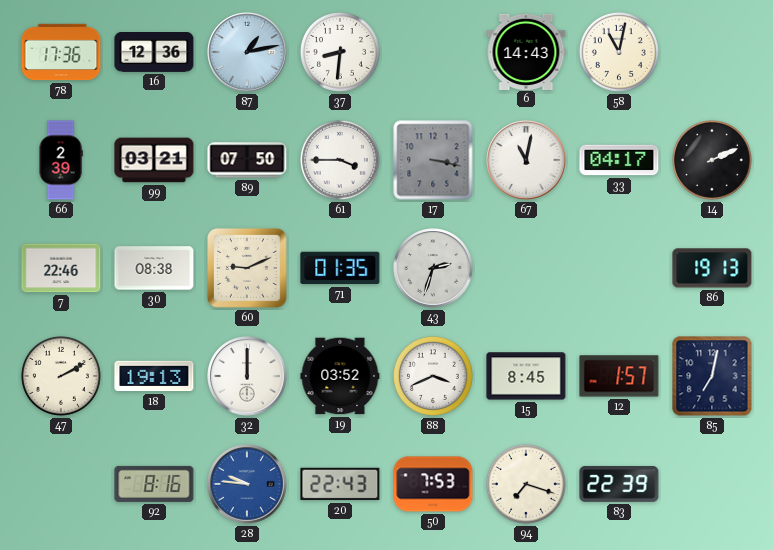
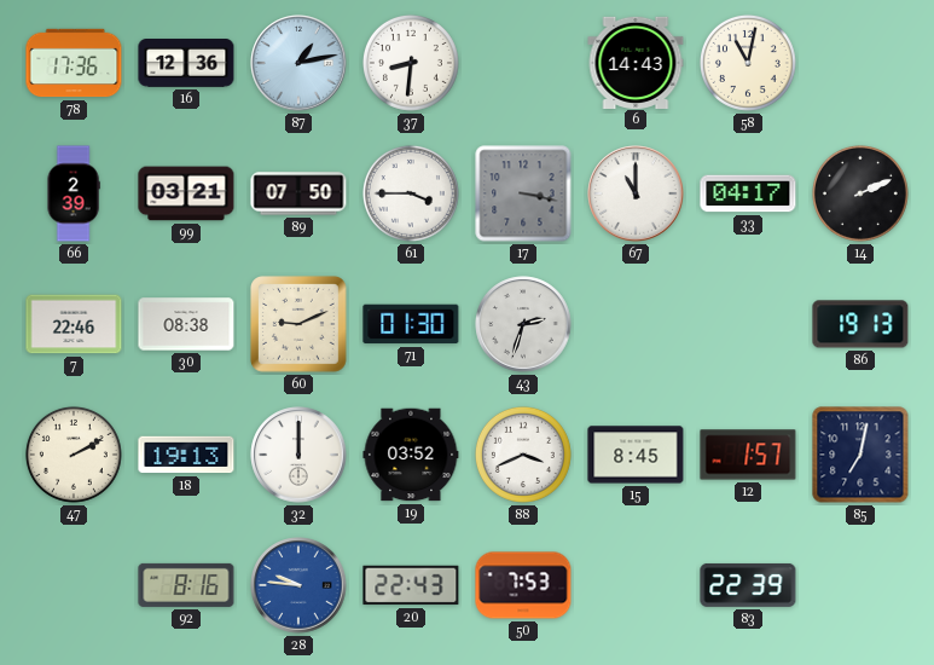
67: 11:02 -> 11:00 (636, 193)
71: 01:35 -> 01:30 (411, 324)
94: 7:18 -> none (526, 484)
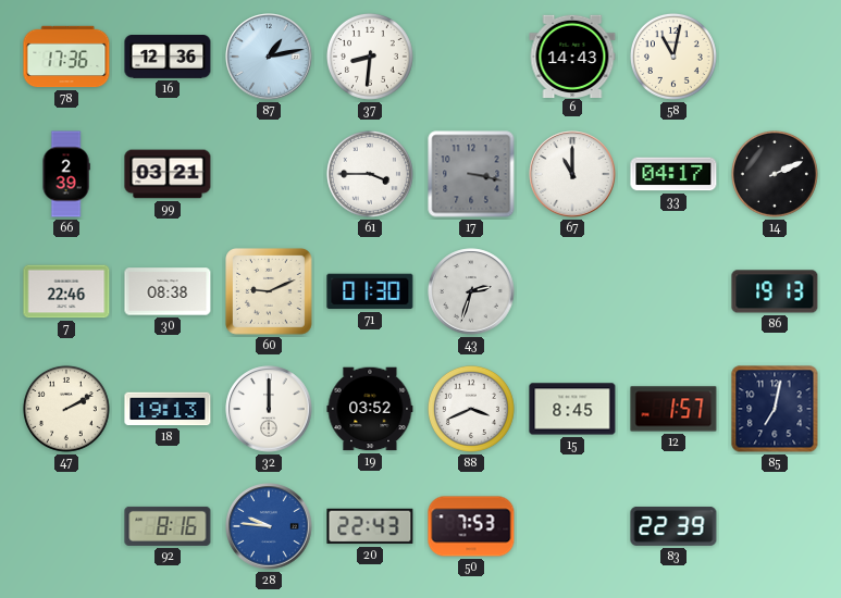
89: 07:50 -> none (298, 193)
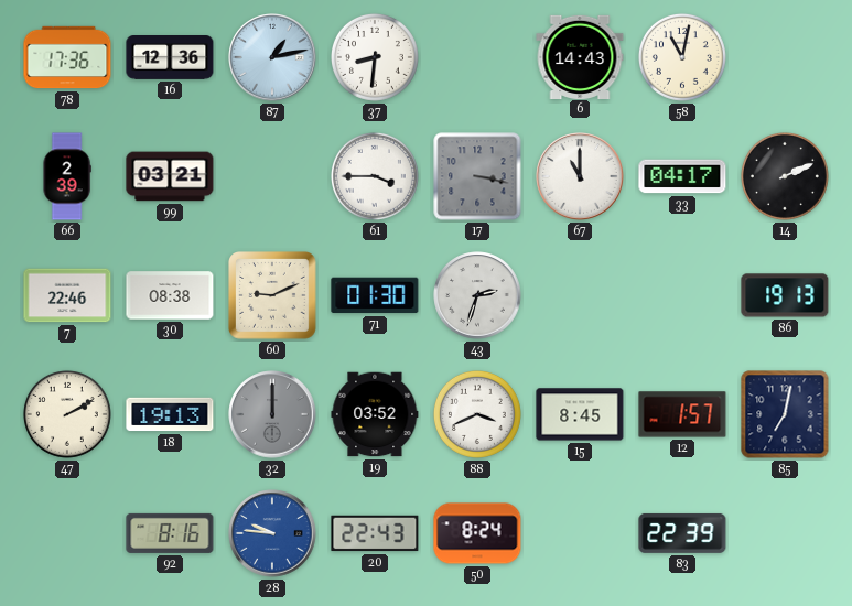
32 dial: white -> grey (272, 414)
50: 7:53 -> 8:24 (477, 533)
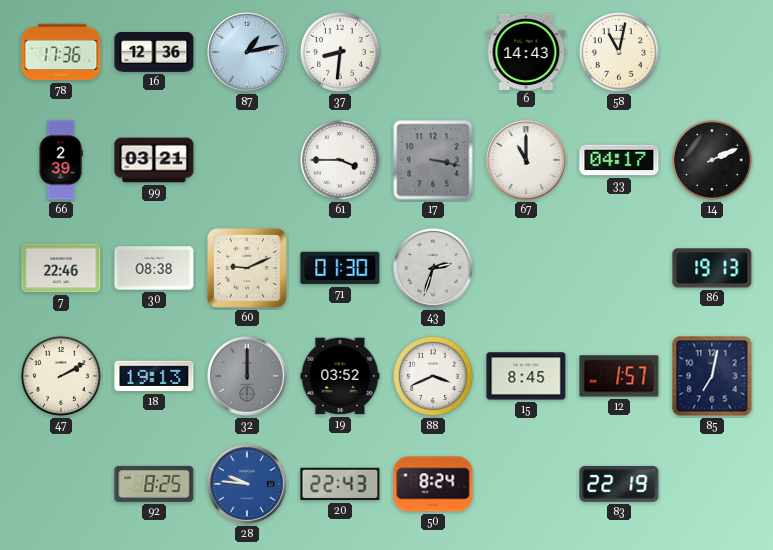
92: 8:16 -> 8:25 (154, 484)
83: 22:39 -> 22:19 (619, 484)
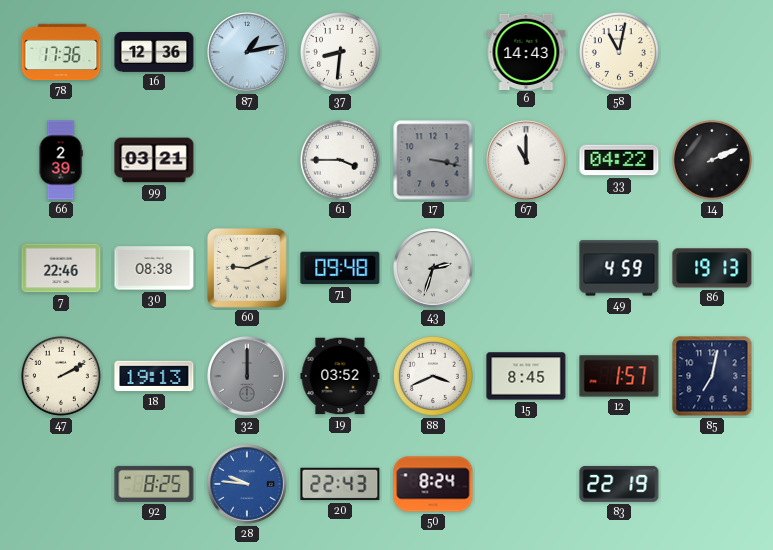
33: 04:17 -> 04:22 (619, 160)
71: 01:30 -> 09:48 (340, 268)
49: none -> 4:59 (619, 268)
